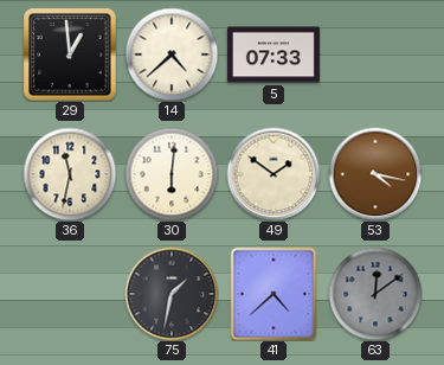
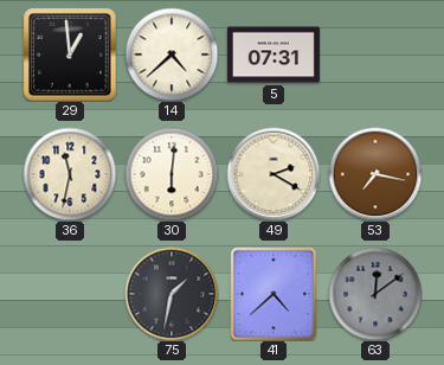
5: 07:33 -> 07:31 (274, 55)
49: 1:51 -> 2:20 (274, 174)
53: 4:17 -> 7:17 (375, 174)
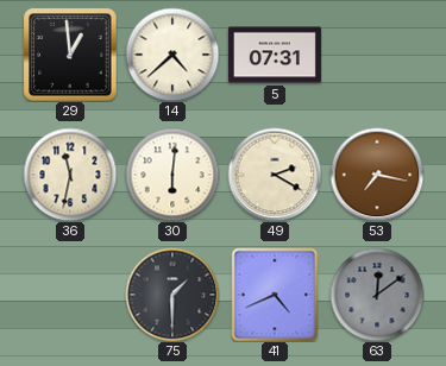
75: 1:32 -> 1:30 (172, 295)
41: 4:38 -> 4:41 (275, 295)
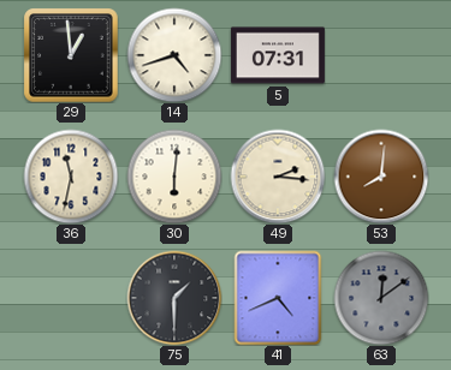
14: 4:38 -> 4:42 (174, 55)
49: 2:20 -> 2:16 (278, 177)
53: 7:17 -> 8:01 (381, 177)
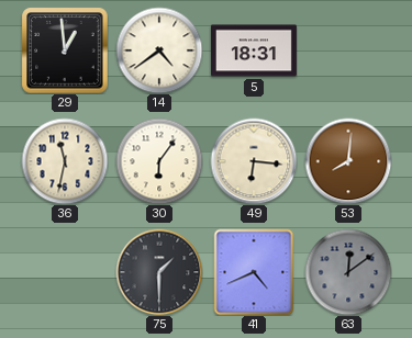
14: 4:42 -> 4:39 (159, 50)
5: 07:31 -> 18:31 (254, 50)
30: 6:01 -> 6:06 (159, 161)
49: 2:16 -> 6:16 (254, 161)
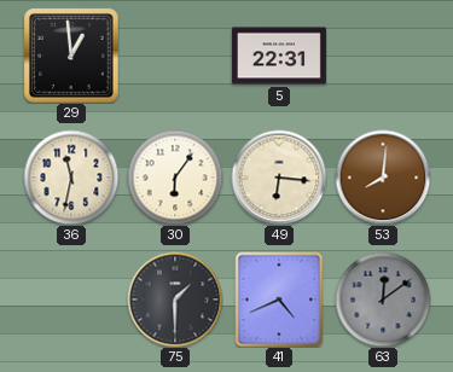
14: 4:39 -> none (159, 50)
5: 18:31 -> 22:31 (279, 56)
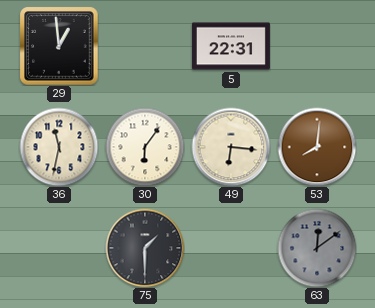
41: 4:41 -> none (279, 300)
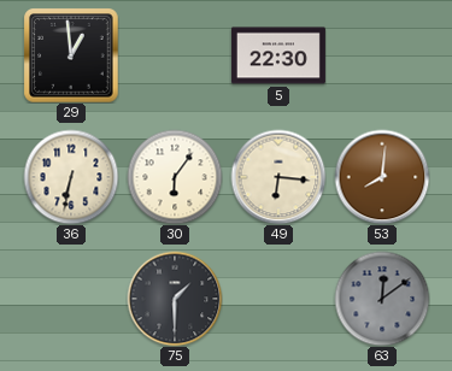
5: 22:31 -> 22:30 (278, 55)
36: 11:32 -> 6:32 (71, 177)
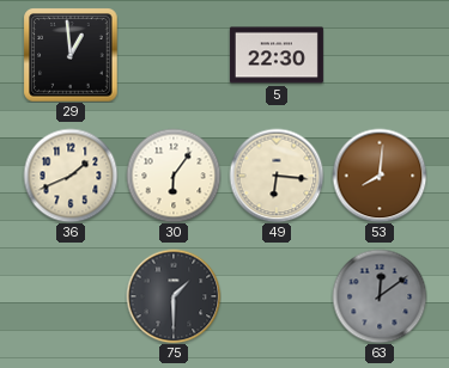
36: 6:32 -> 1:41 (71, 176)
